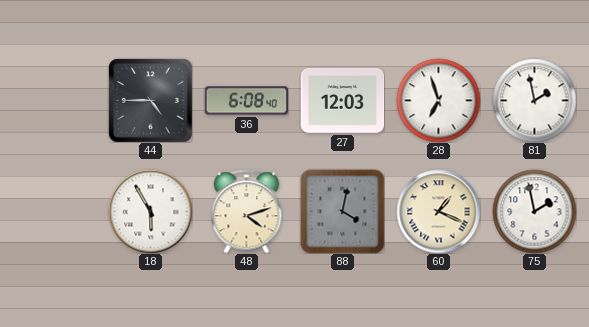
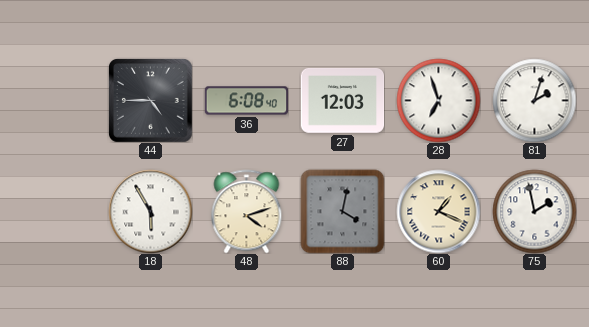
81: 1:58 -> 2:03 (534, 100)
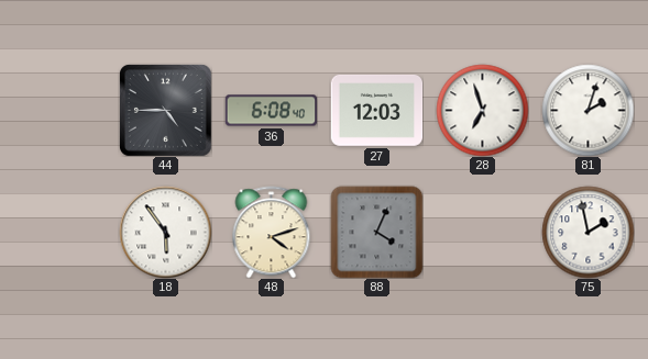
18: 5:55 -> 5:54 (165, 232)
88: 4:02 -> 4:04 (376, 232)
60: 1:19 -> none (438, 211)
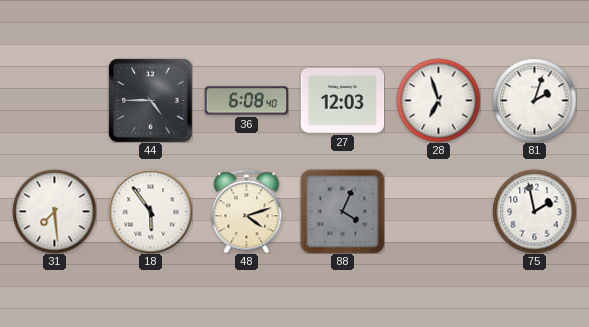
31: none -> 7:29 (54, 211)
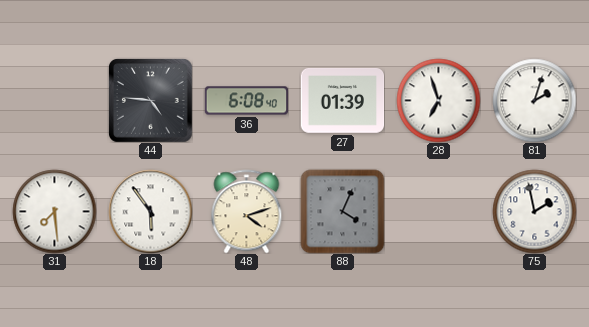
44: 4:45 -> 4:46 (150, 100)
27: 12:03 -> 01:39 (342, 101)
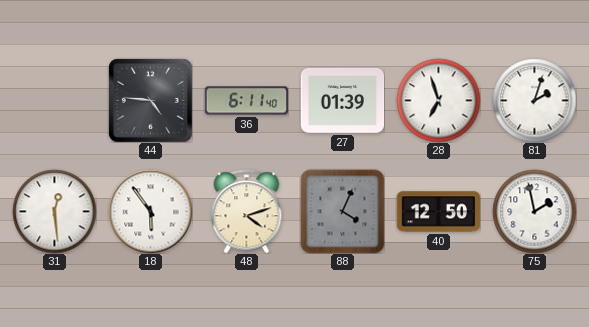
36: 6:08 -> 6:11 (246, 101)
31: 7:29 -> 12:29 (54, 211)
40: none -> 12:50 (438, 212)
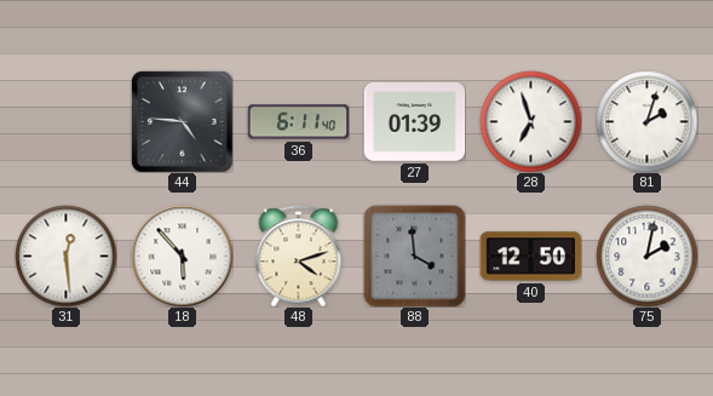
18: 5:54 -> 5:53 (182, 256)
88: 4:04 -> 3:59 (414, 256)
75: 1:58 -> 2:02 (646, 256)
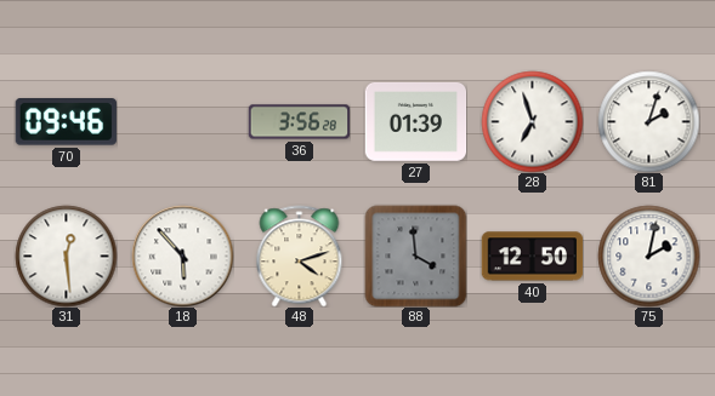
70: none -> 09:46 (66, 122)
44: 4:46 -> none (182, 121)
36: 6:11 -> 3:56 (299, 122)
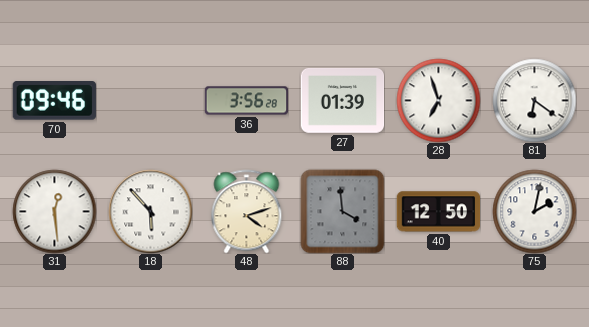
81: 2:03 -> 6:21 (534, 100)
